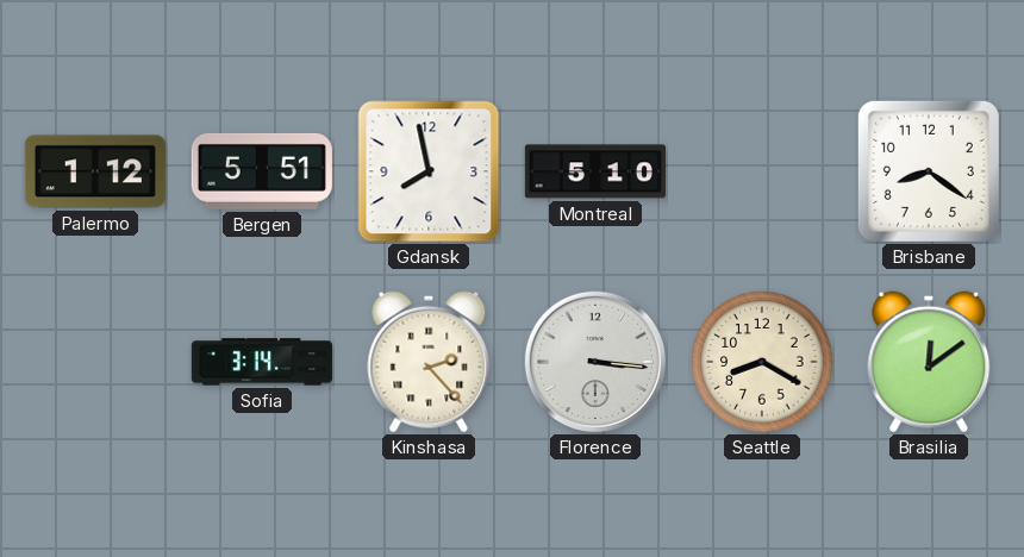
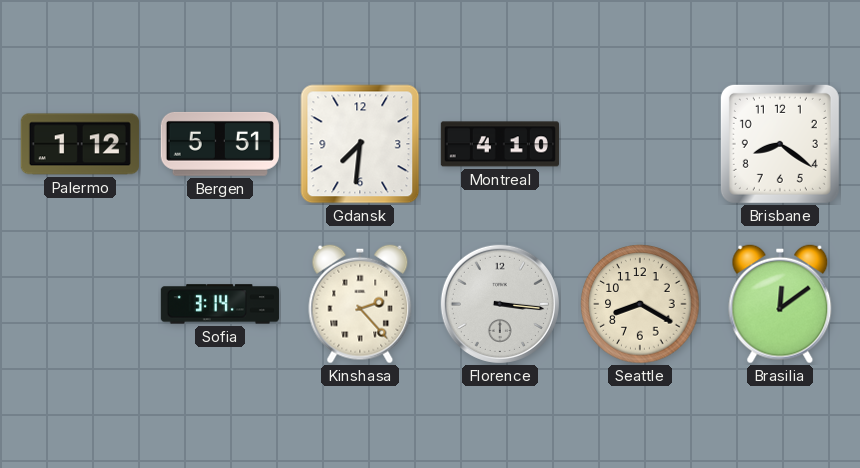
Gdansk: 7:58 -> 7:31 (360, 144)
Montreal: 5:10 -> 4:10 (500, 144)
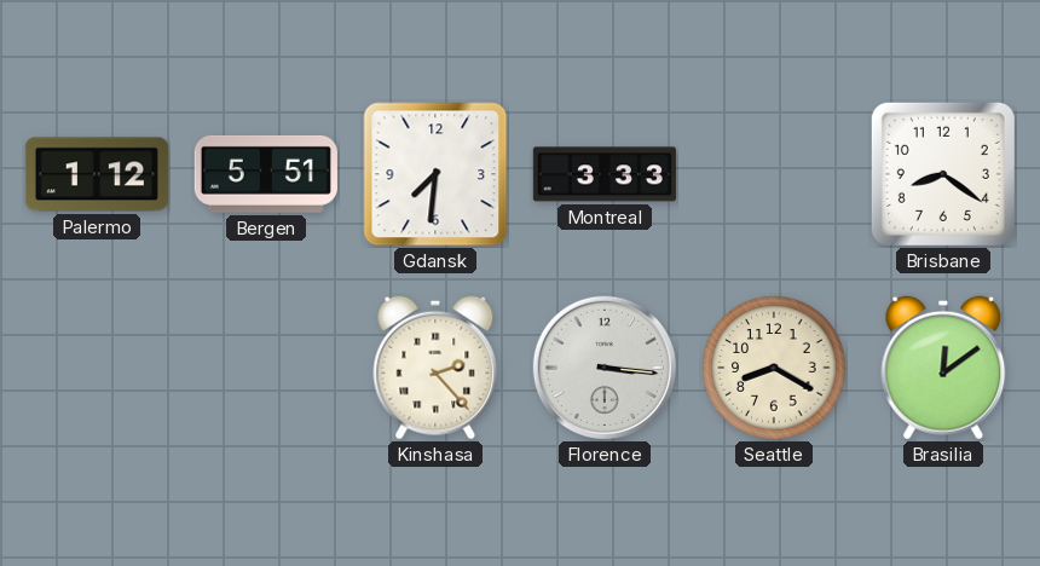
Montreal: 4:10 -> 3:33 (605, 174)
Sofia: 3:14 -> none (220, 304)
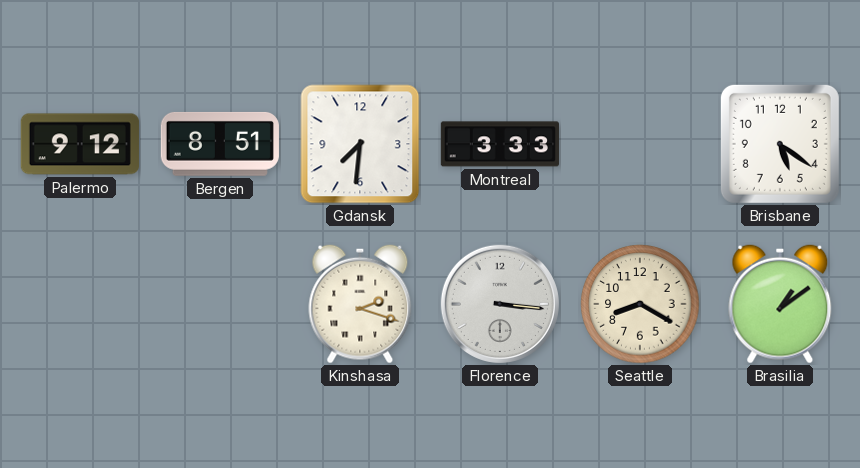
Palermo: 1:12 -> 9:12 (80, 144)
Bergen: 5:51 -> 8:51 (220, 144)
Brisbane: 8:21 -> 5:21 (780, 144)
Kinshasa: 2:23 -> 2:18 (360, 304)
Brasilia: 12:09 -> 1:09 (780, 304)
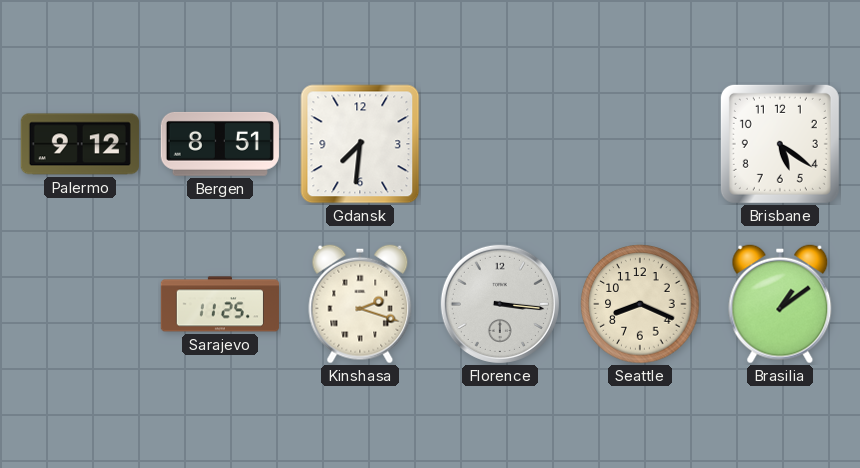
Montreal: 3:33 -> none (500, 144)
Sarajevo: none -> 11:25 (220, 304)
Seattle: 8:20 -> 8:19 (640, 304)
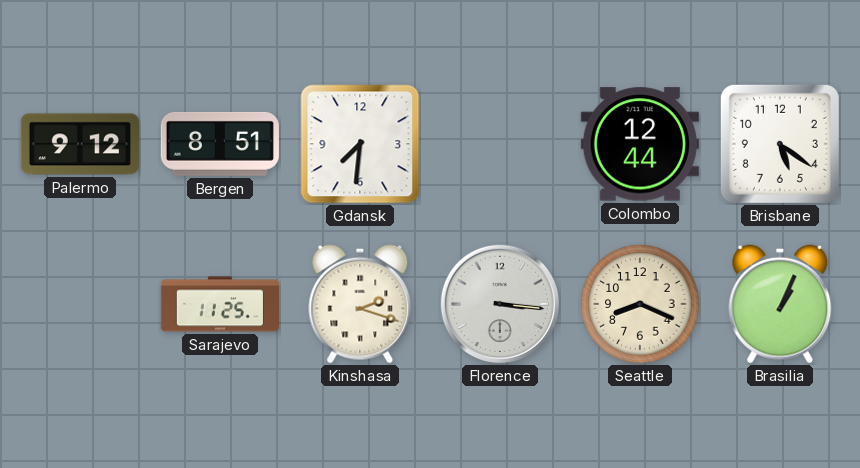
Colombo: none -> 12:44 (640, 144)
Brasilia: 1:09 -> 1:04 (780, 304)
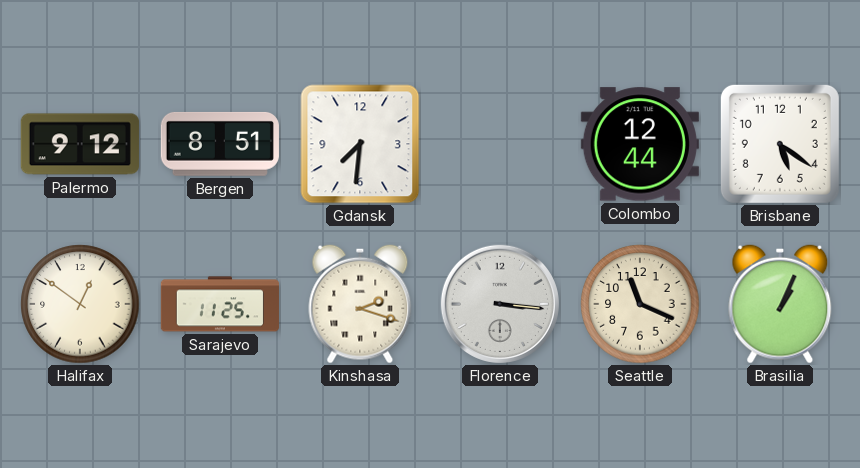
Halifax: none -> 12:51 (80, 304)
Seattle: 8:19 -> 11:19 (640, 304)
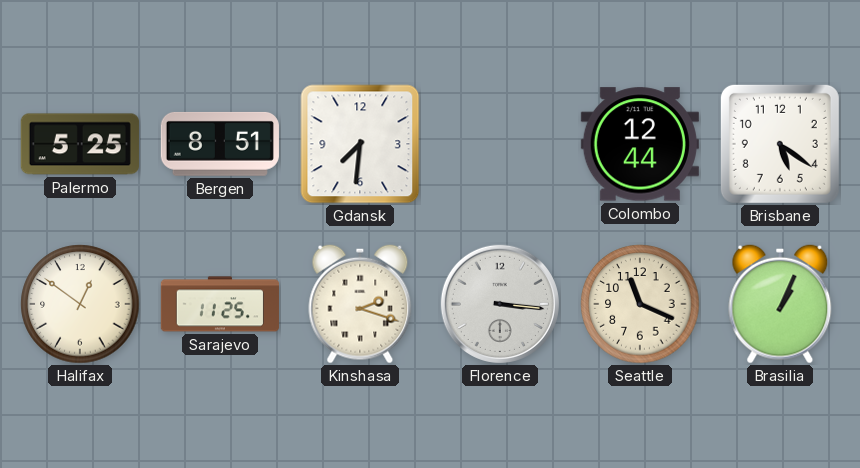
Palermo: 9:12 -> 5:25 (80, 144)
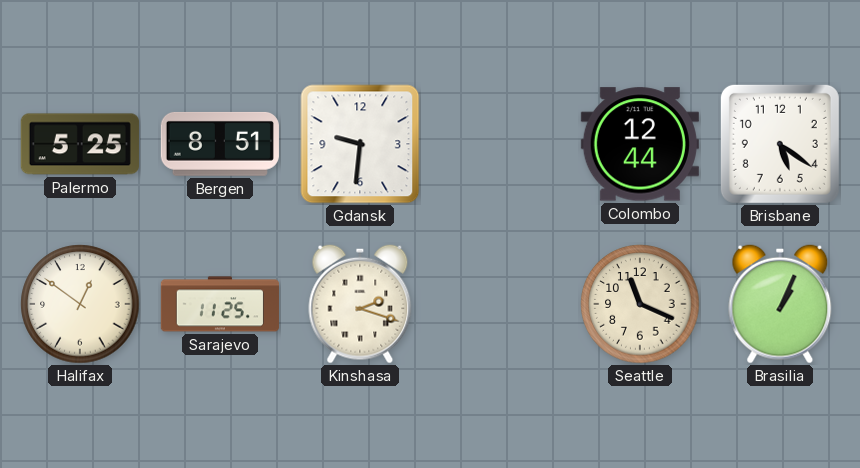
Gdansk: 7:31 -> 9:31 (360, 144)
Florence: 3:16 -> none (500, 304)
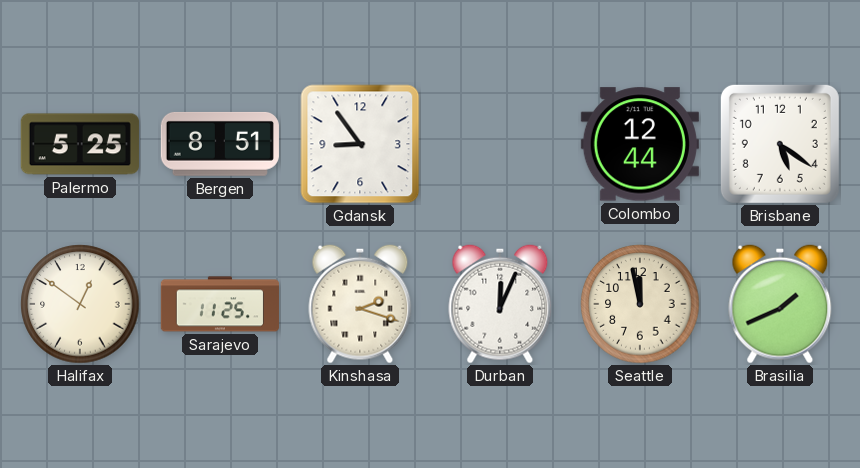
Gdansk: 9:31 -> 8:54 (360, 144)
Durban: none -> 12:04 (500, 304)
Seattle: 11:19 -> 11:58 (640, 304)
Brasilia: 1:04 -> 1:41 (780, 304)
